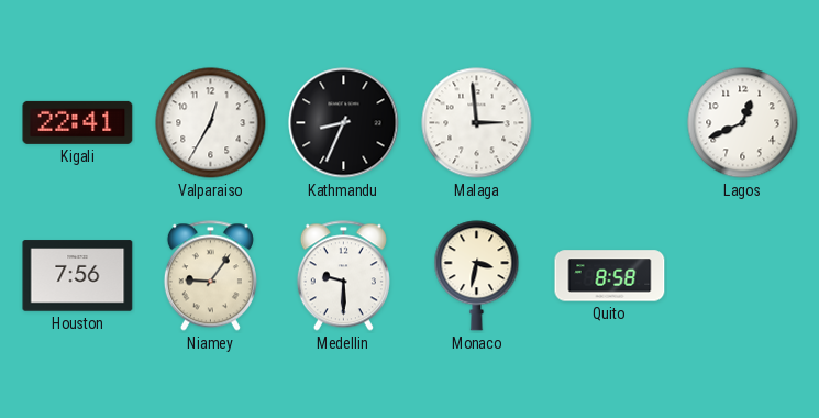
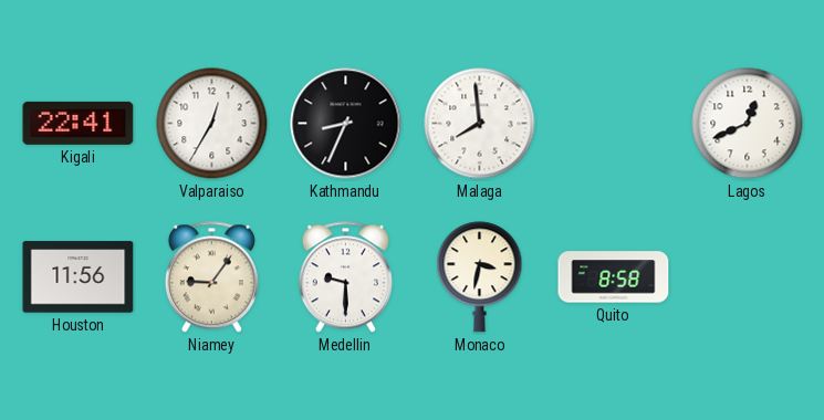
Malaga: 2:59 -> 7:59 (480, 124)
Houston: 7:56 -> 11:56 (79, 277)
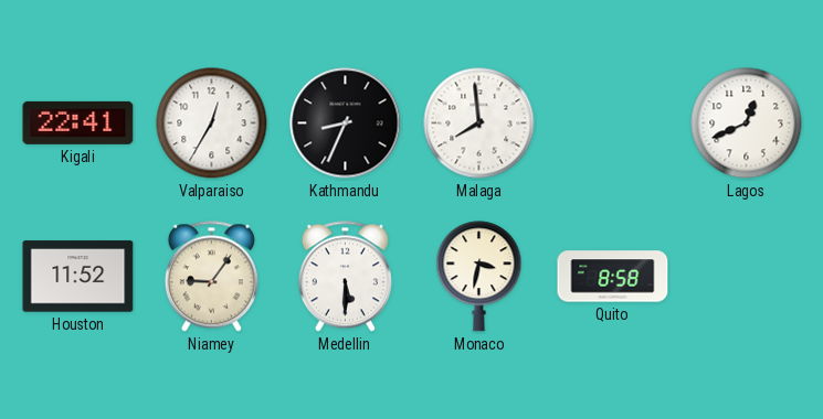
Houston: 11:56 -> 11:52 (78, 277)
Medellin: 9:30 -> 5:30 (345, 277)
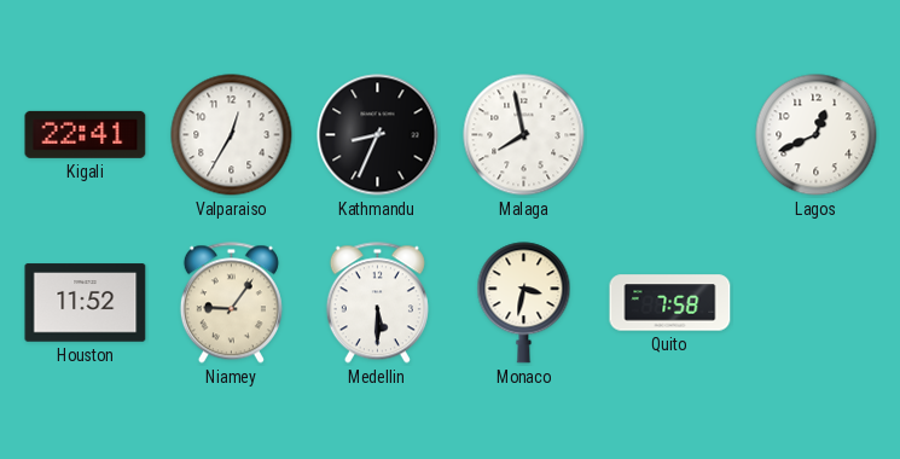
Malaga: 7:59 -> 7:58 (524, 135)
Quito: 8:58 -> 7:58 (670, 303)
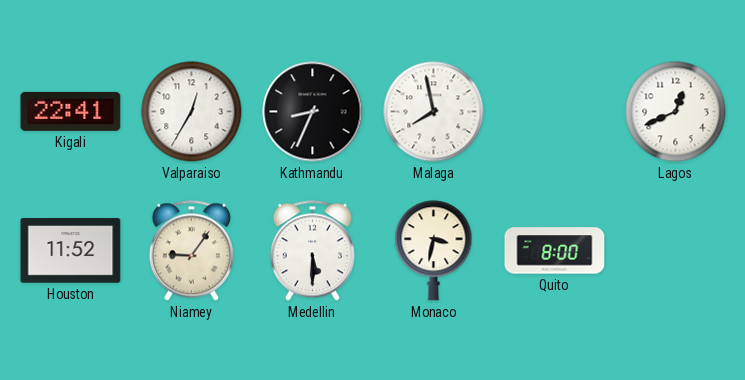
Quito: 7:58 -> 8:00 (555, 251)
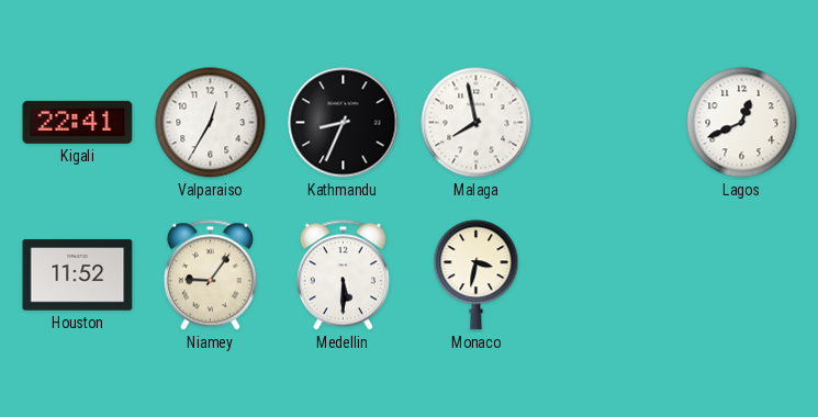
Quito: 8:00 -> none (555, 251)
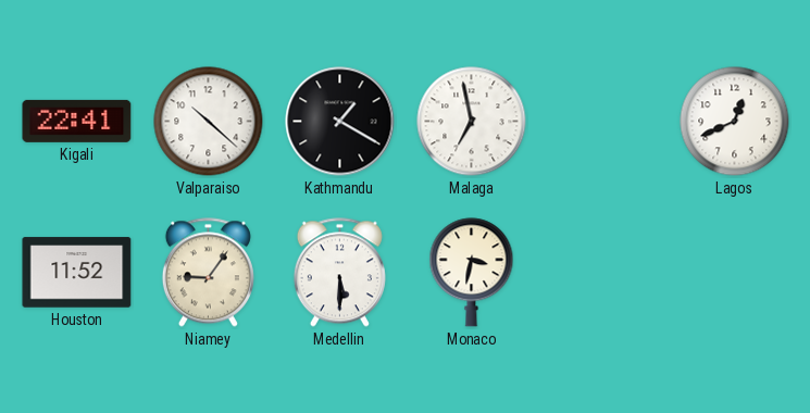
Valparaiso: 12:35 -> 10:22 (209, 122)
Kathmandu: 8:34 -> 1:20 (340, 122)
Malaga: 7:58 -> 6:58 (472, 122)
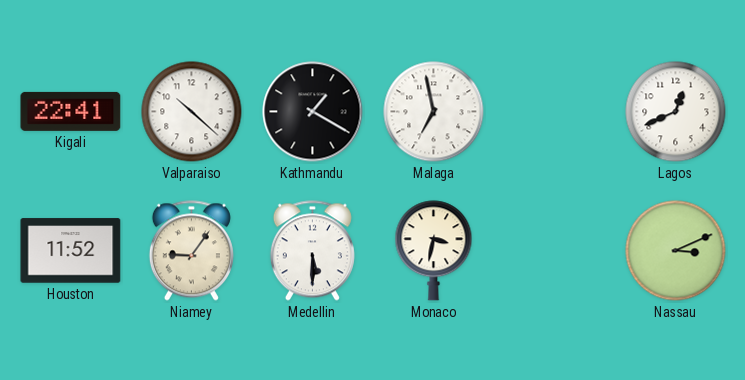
Nassau: none -> 3:11 (676, 251)
